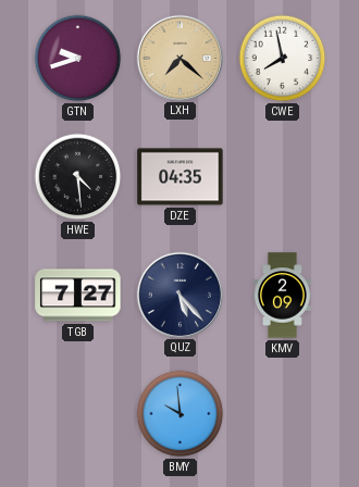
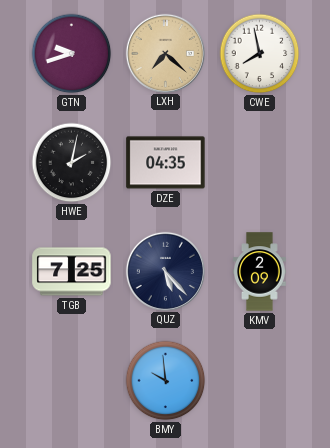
HWE: 4:29 -> 2:02 (72, 163)
TGB: 7:27 -> 7:25 (72, 272)
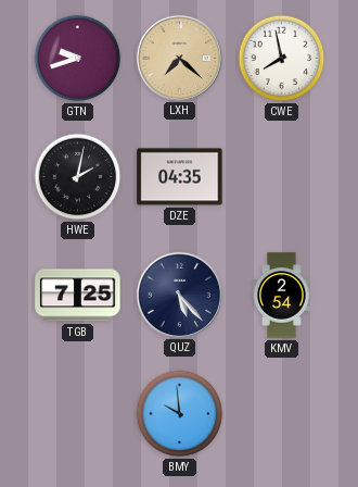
KMV: 2:09 -> 2:54 (282, 296)
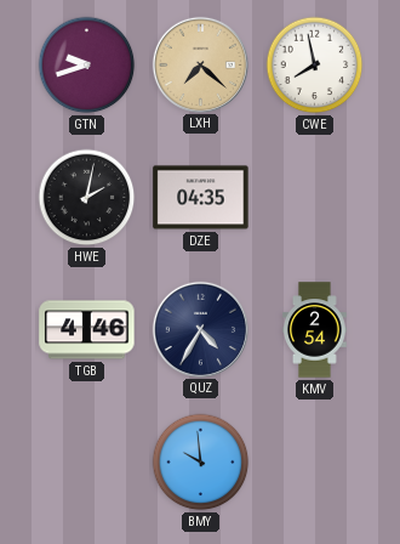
TGB: 7:25 -> 4:46 (87, 330)
QUZ: 5:23 -> 4:35 (200, 329)
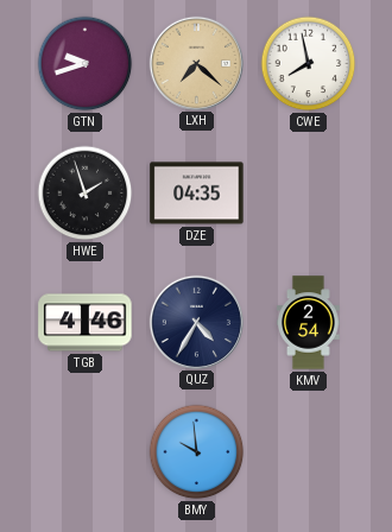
HWE: 2:02 -> 1:57 (86, 194)
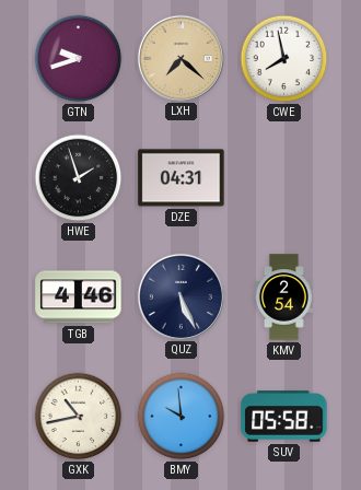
DZE: 04:35 -> 04:31 (182, 178)
QUZ: 4:35 -> 5:26 (180, 296)
GXK: none -> 10:43 (79, 417)
SUV: none -> 05:58 (284, 417)
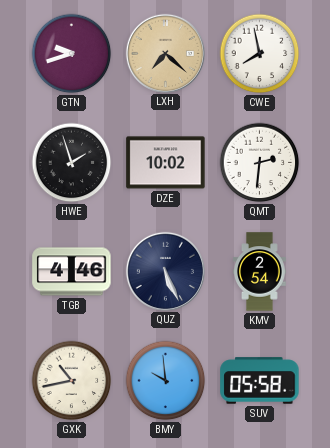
DZE: 04:31 -> 10:02 (166, 163)
QMT: none -> 2:31 (260, 163)
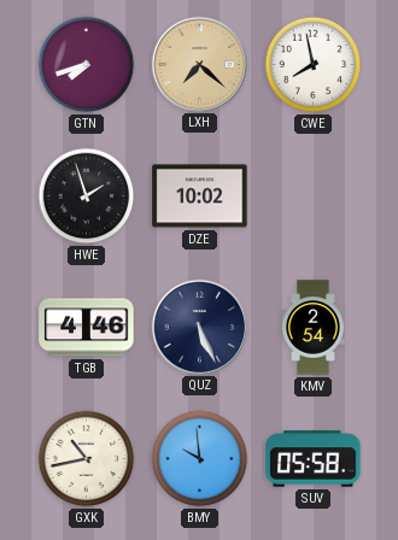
GTN: 9:42 -> 7:42 (87, 65)
QMT: 2:31 -> none (260, 163)
